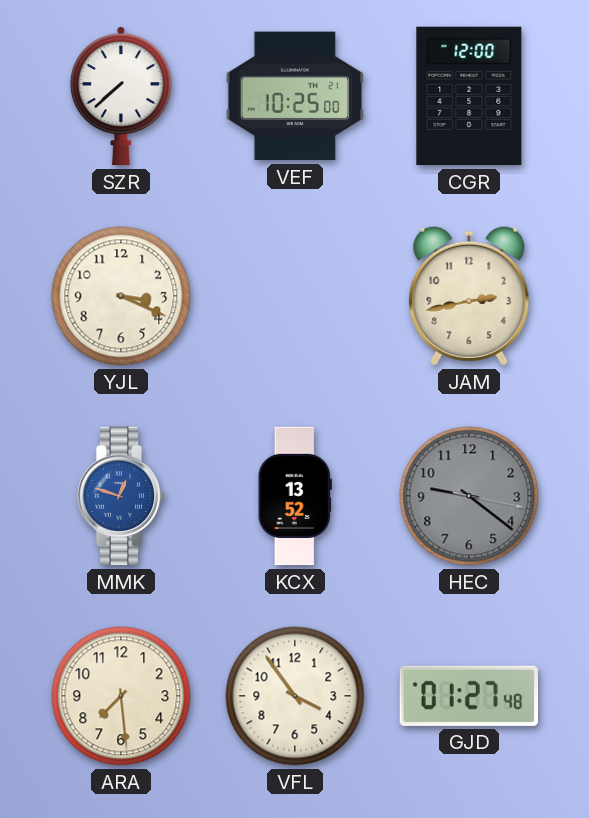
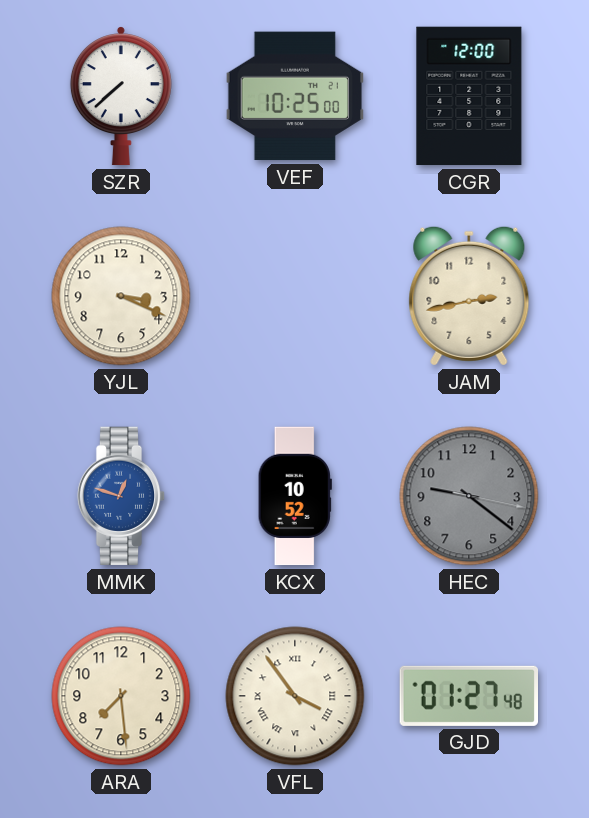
KCX: 13:52 -> 10:52 (295, 496)
VFL numerals: Arabic -> Roman (295, 696)
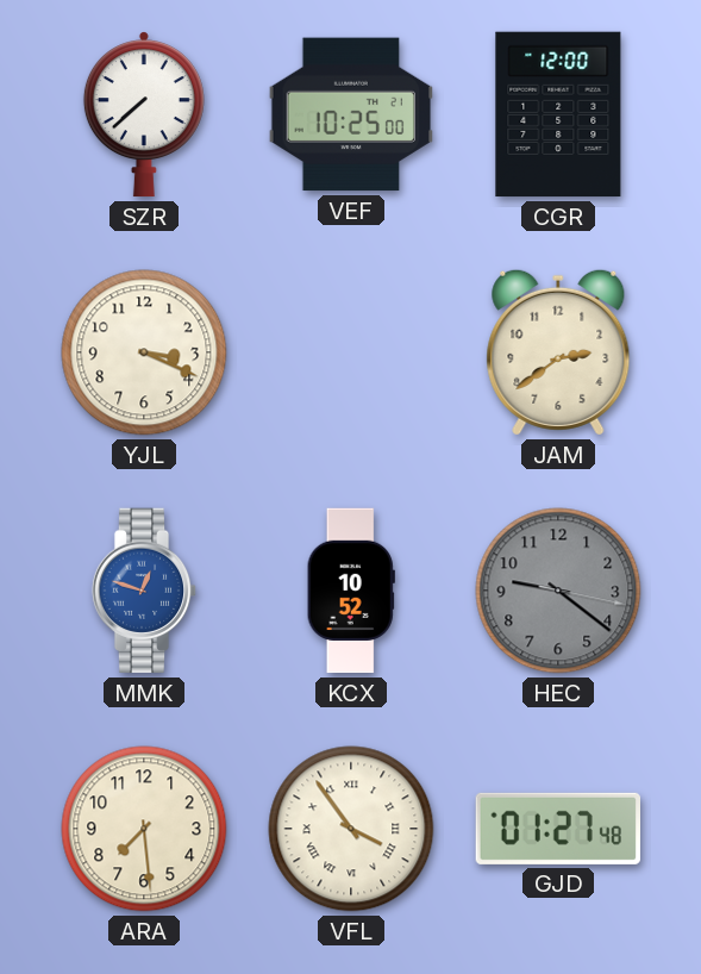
JAM: 2:43 -> 2:39 (558, 352)
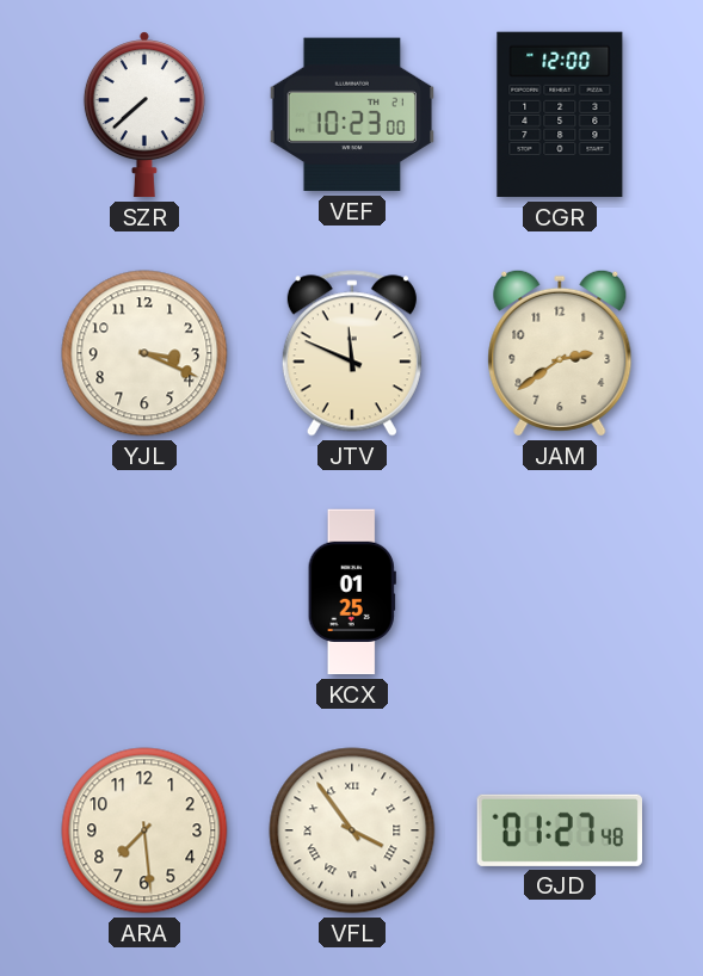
VEF: 10:25 -> 10:23 (351, 115)
JTV: none -> 11:49 (352, 353)
MMK: 12:48 -> none (144, 591)
KCX: 10:52 -> 01:25 (352, 592)
HEC: 9:21 -> none (558, 591)
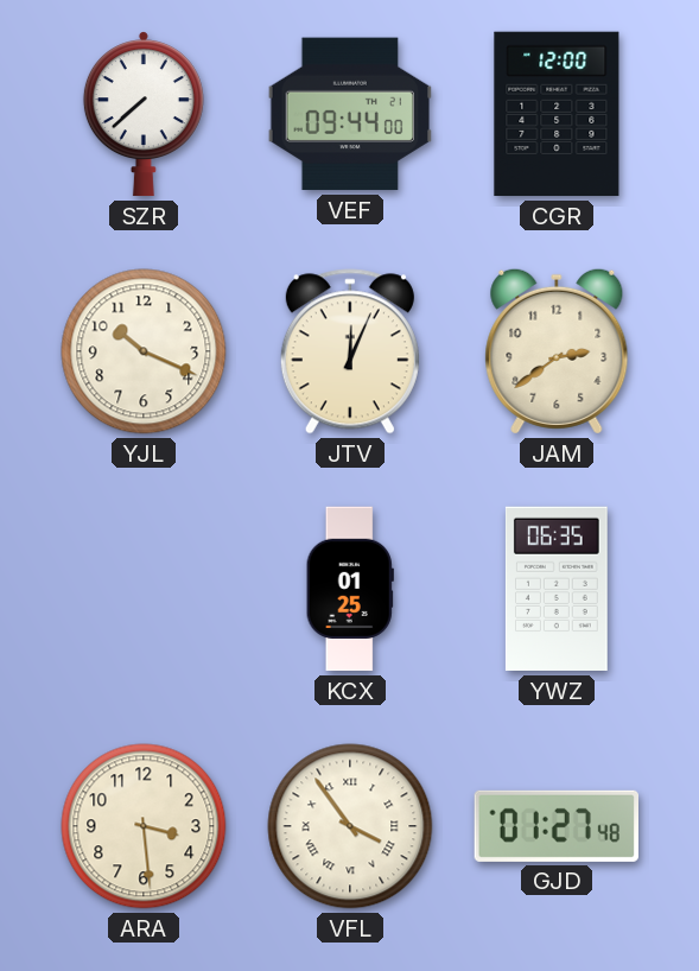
VEF: 10:23 -> 09:44 (349, 114)
YJL: 3:19 -> 10:19 (144, 351)
JTV: 11:49 -> 12:04 (350, 351)
YWZ: none -> 06:35 (557, 589)
ARA: 7:29 -> 3:29 (144, 826)
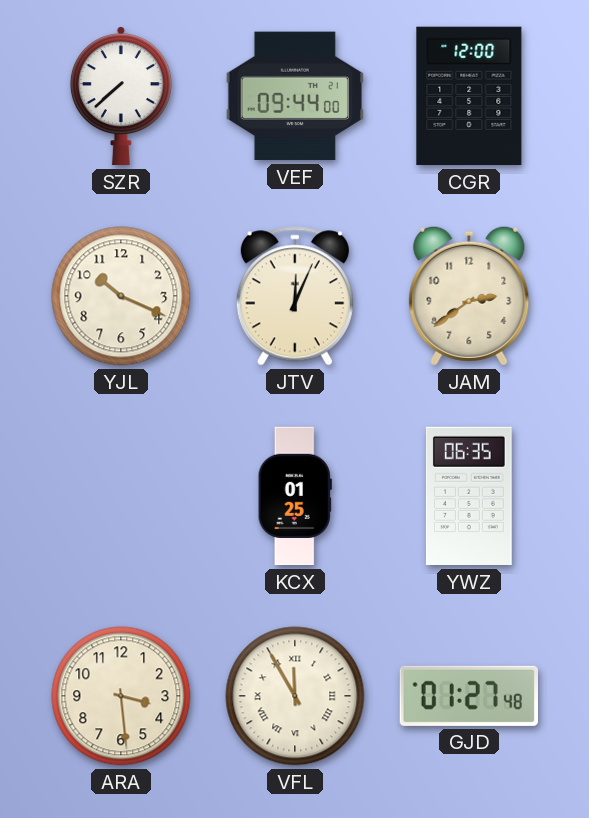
VFL: 3:54 -> 11:55 (295, 696)
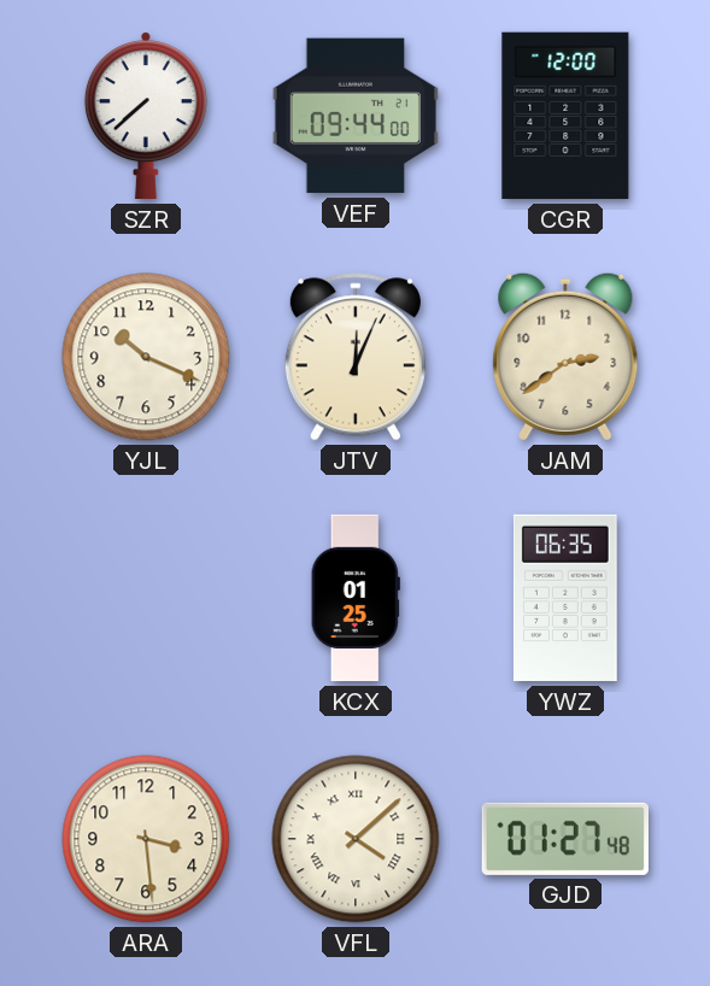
VFL: 11:55 -> 4:08 (356, 839)
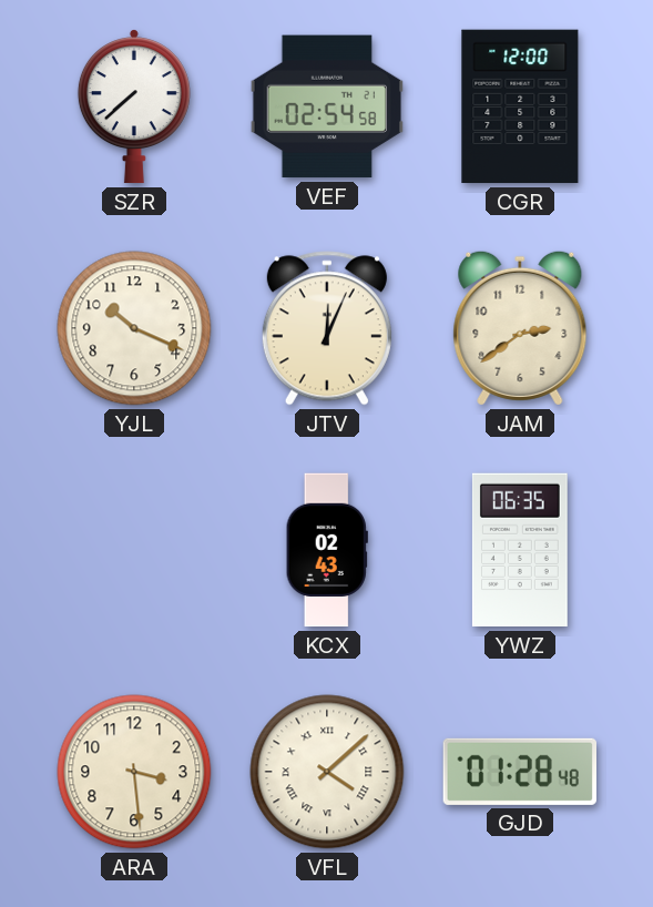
VEF: 09:44 -> 02:54 (326, 106)
KCX: 01:25 -> 02:43 (327, 550)
GJD: 01:27 -> 01:28 (519, 772)
